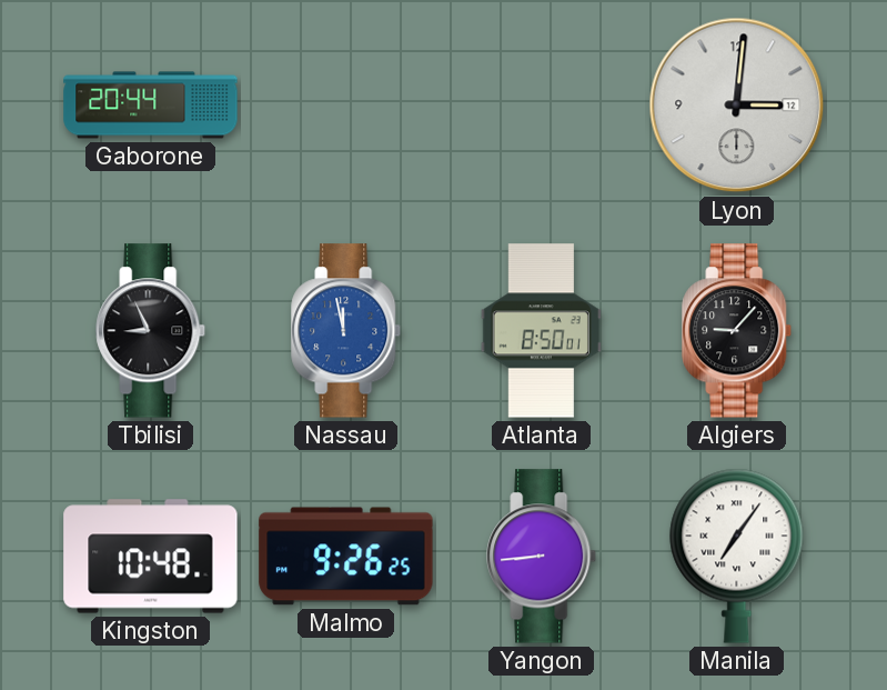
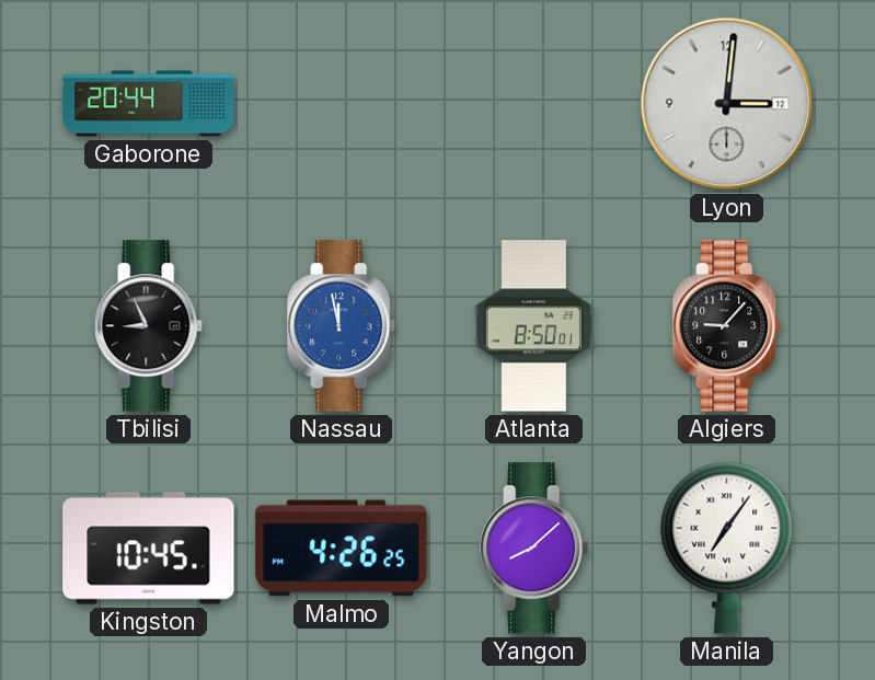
Kingston: 10:48 -> 10:45 (149, 549)
Malmo: 9:26 -> 4:26 (342, 549)
Yangon: 8:44 -> 8:08 (534, 549)
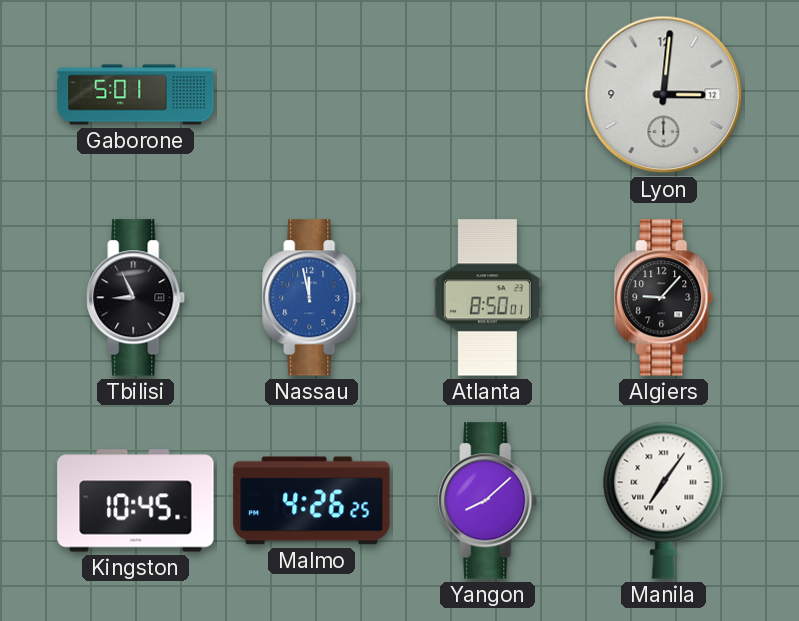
Gaborone: 20:44 -> 5:01 (136, 95)
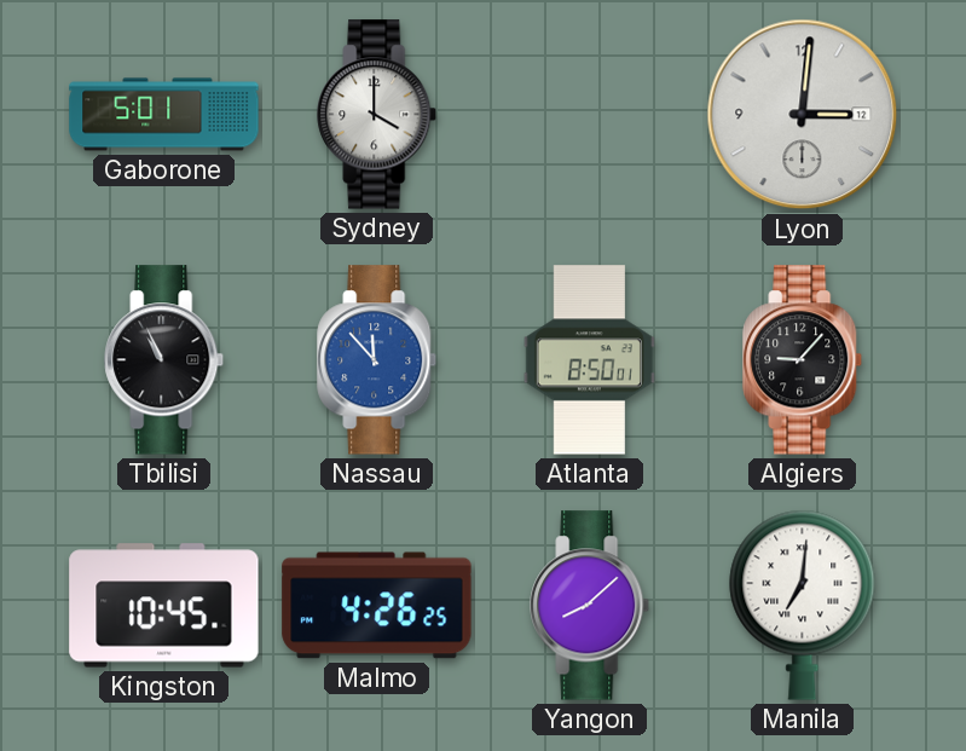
Sydney: none -> 4:00 (377, 115)
Tbilisi: 8:56 -> 10:56 (164, 360)
Nassau: 11:58 -> 11:53 (377, 360)
Manila: 7:06 -> 7:01 (803, 605)
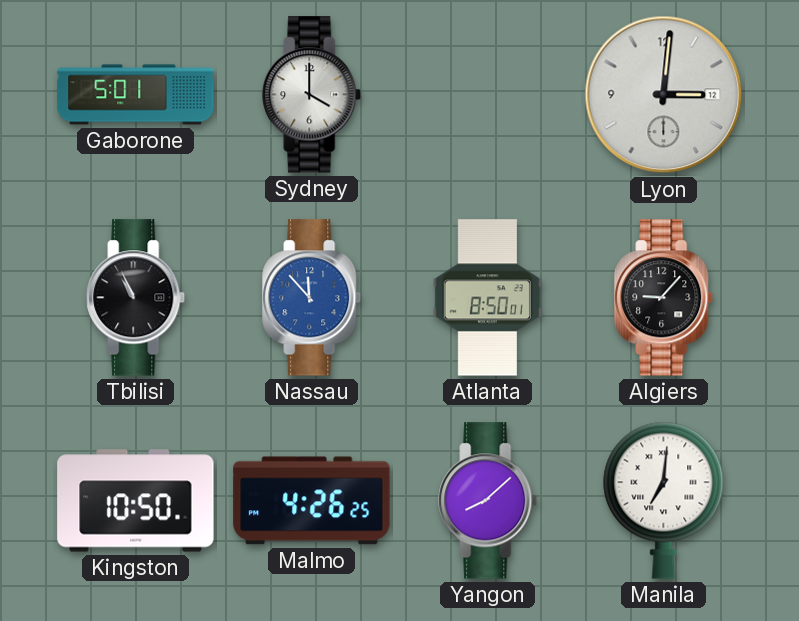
Kingston: 10:45 -> 10:50 (136, 501)
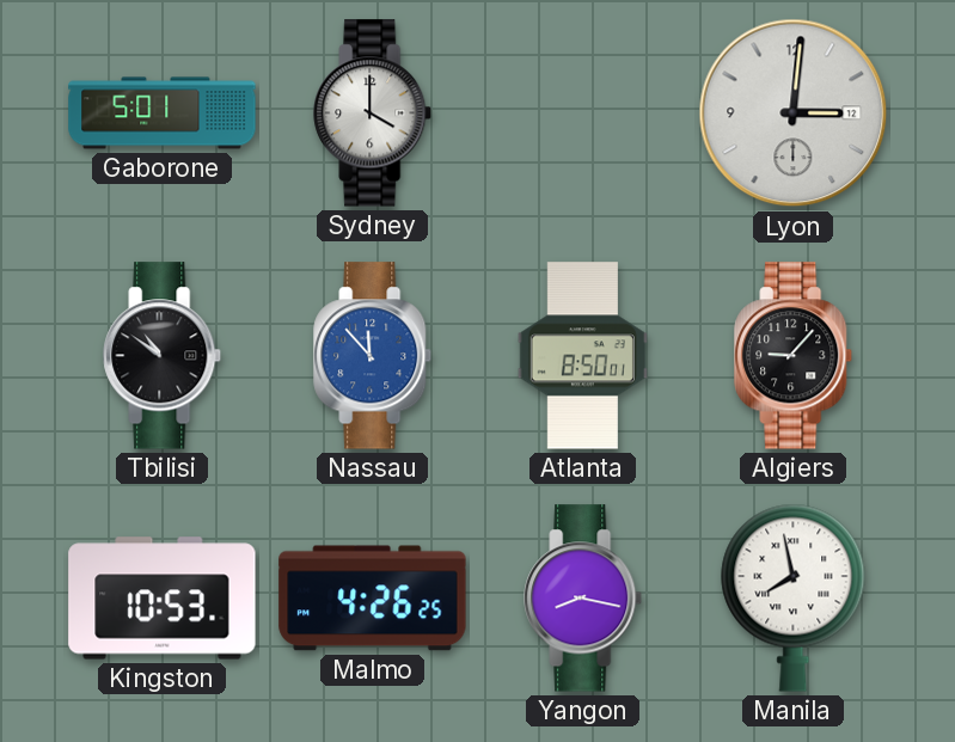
Tbilisi: 10:56 -> 10:51 (163, 356)
Kingston: 10:50 -> 10:53 (163, 599)
Yangon: 8:08 -> 8:17 (583, 599)
Manila: 7:01 -> 7:58 (794, 597)
